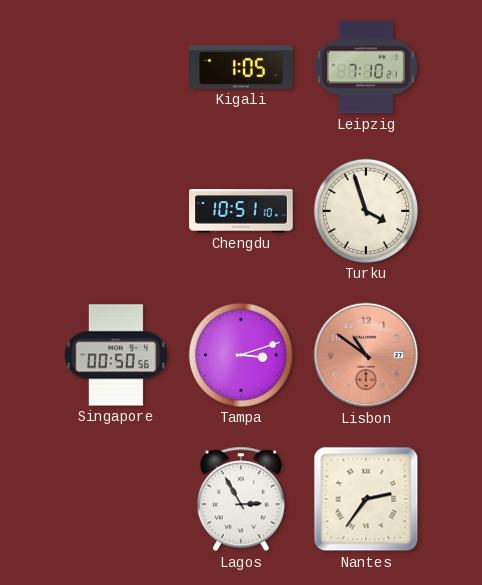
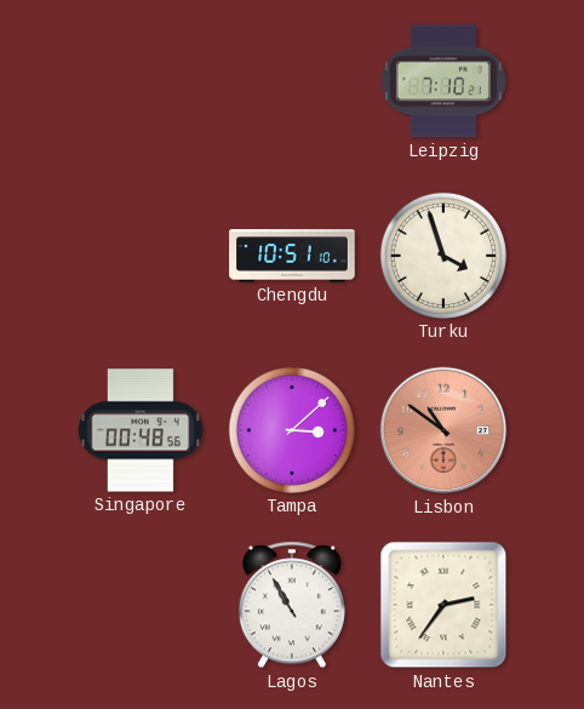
Kigali: 1:05 -> none (241, 67)
Singapore: 00:50 -> 00:48 (141, 430)
Tampa: 3:12 -> 3:08 (292, 430)
Lagos: 2:55 -> 10:55 (292, 605)
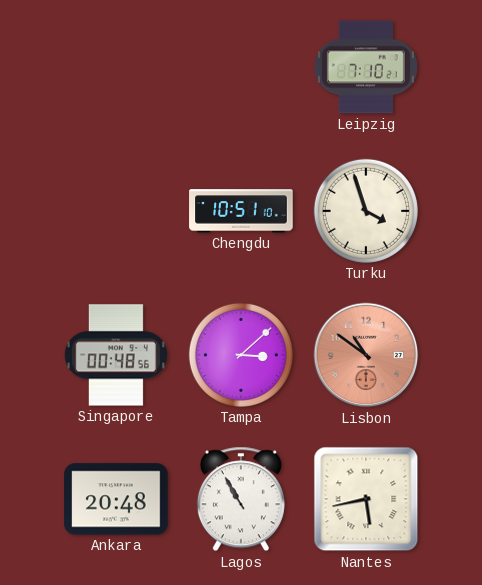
Ankara: none -> 20:48 (116, 499)
Nantes: 2:36 -> 5:43 (366, 499)
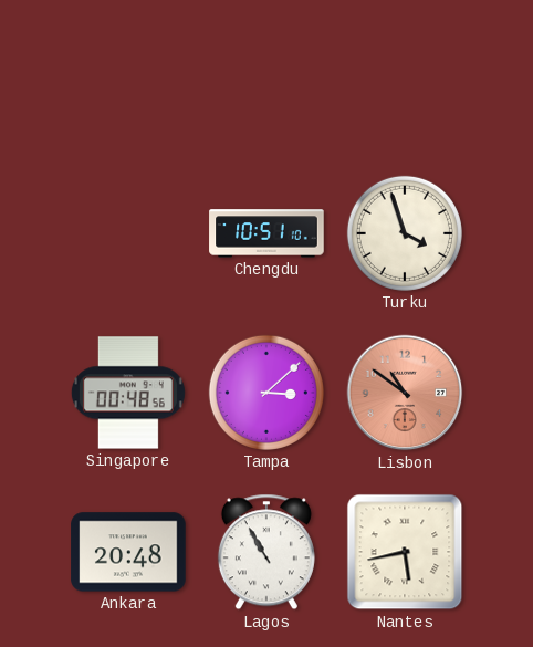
Leipzig: 7:10 -> none (366, 67)
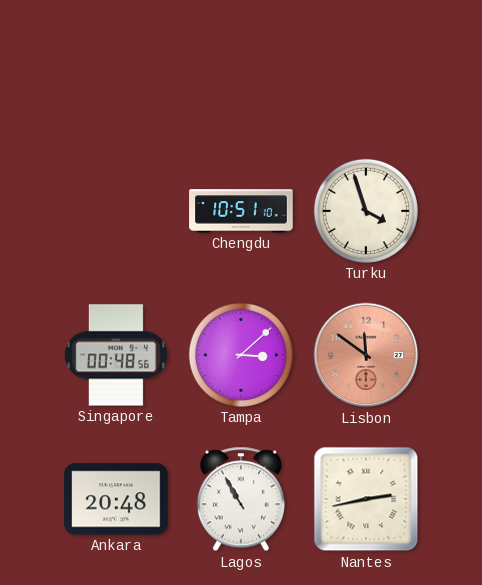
Lisbon: 10:51 -> 11:51 (366, 355)
Nantes: 5:43 -> 2:43 (366, 499)
